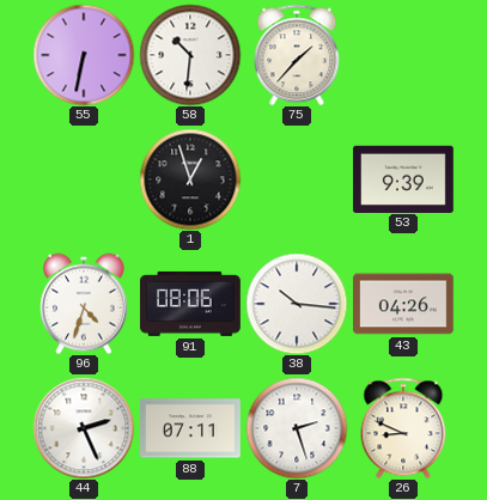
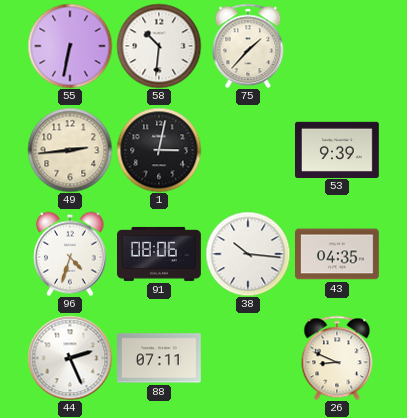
49: none -> 2:44 (70, 150)
1: 12:57 -> 3:02 (159, 150)
43: 04:26 -> 04:35 (338, 254)
7: 2:27 -> none (297, 428)
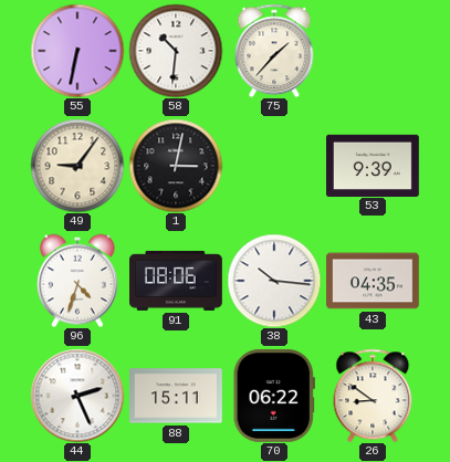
49: 2:44 -> 9:06 (77, 166)
88: 07:11 -> 15:11 (177, 396)
70: none -> 06:22 (274, 396)
26: 8:49 -> 8:51 (373, 396)
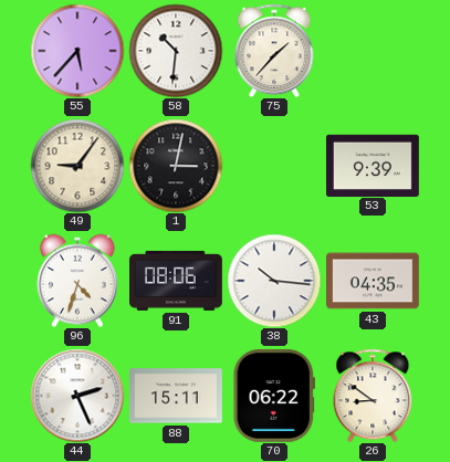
55: 6:32 -> 5:37 (77, 51)
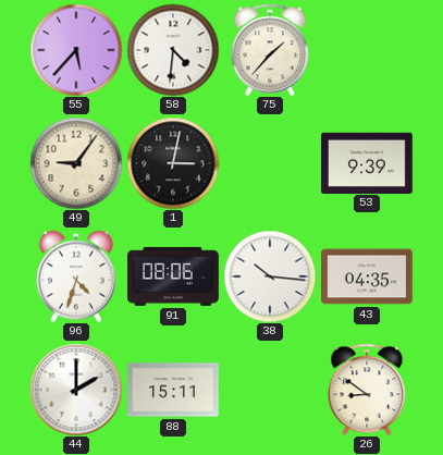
58: 10:31 -> 4:31 (173, 50)
44: 2:26 -> 2:00 (76, 390)
70: 06:22 -> none (274, 396)
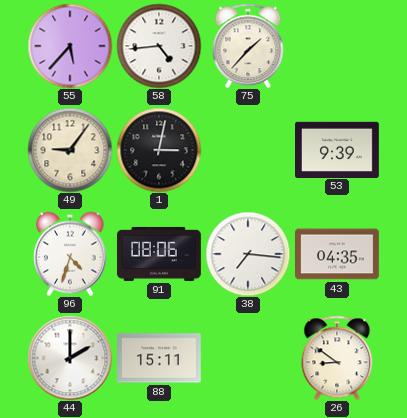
58: 4:31 -> 4:44 (159, 46)
38: 10:16 -> 7:16 (248, 254)
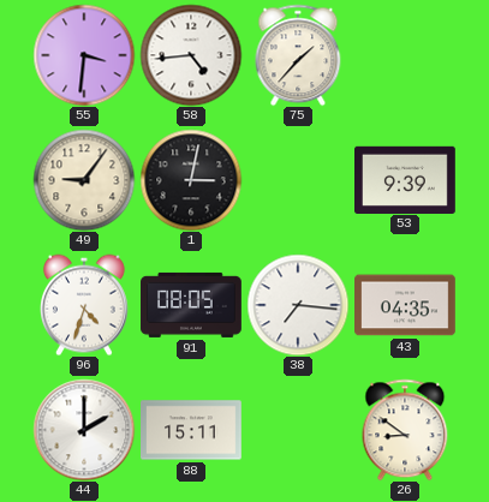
55: 5:37 -> 3:31 (84, 55)
91: 08:06 -> 08:05 (192, 305)
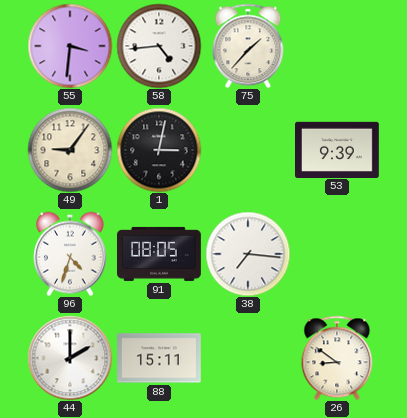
43: 04:35 -> none (406, 305)
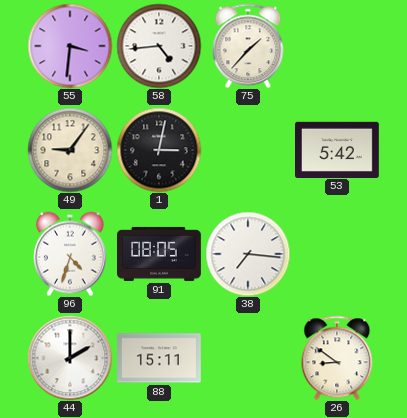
53: 9:39 -> 5:42 (338, 149)
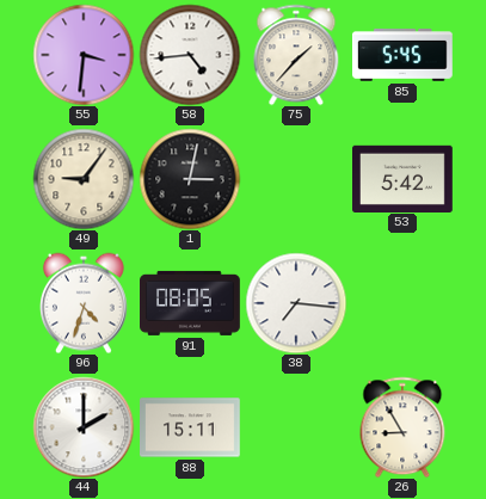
85: none -> 5:45 (404, 55)
26: 8:51 -> 8:55 (402, 427)
